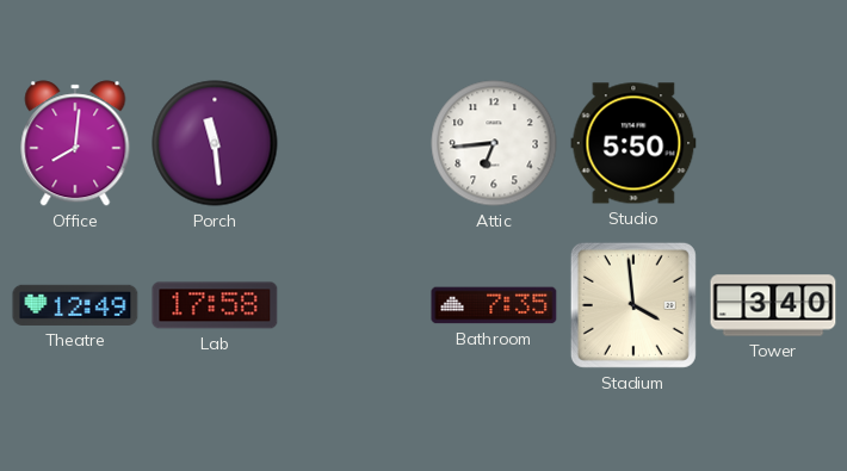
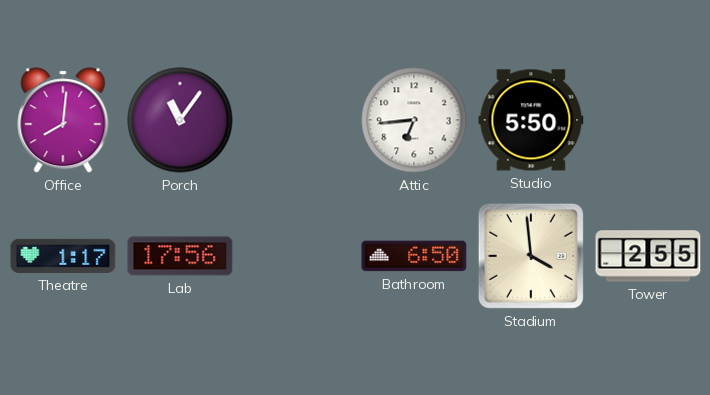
Porch: 11:29 -> 11:06 (180, 120)
Theatre: 12:49 -> 1:17 (63, 256)
Lab: 17:58 -> 17:56 (180, 256)
Bathroom: 7:35 -> 6:50 (414, 256)
Tower: 3:40 -> 2:55 (648, 256)
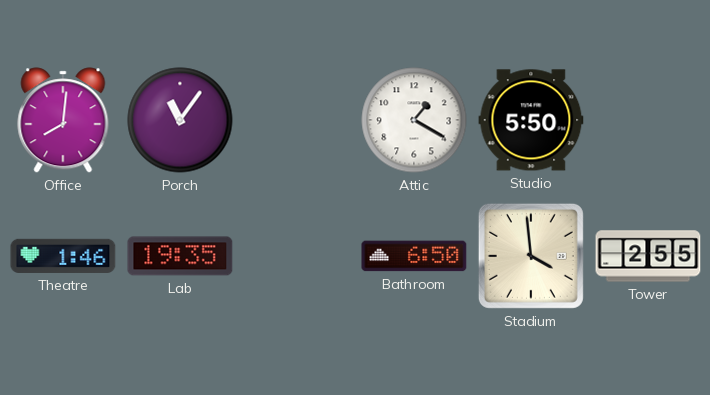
Attic: 6:44 -> 1:20 (414, 120)
Theatre: 1:17 -> 1:46 (63, 256)
Lab: 17:56 -> 19:35 (180, 256)
